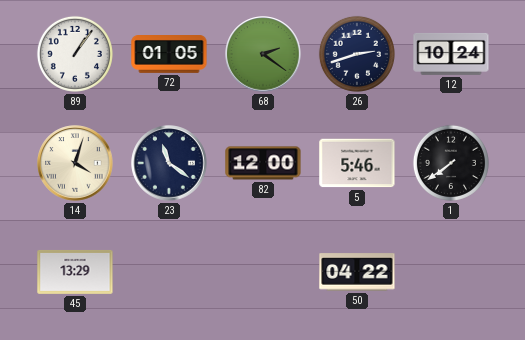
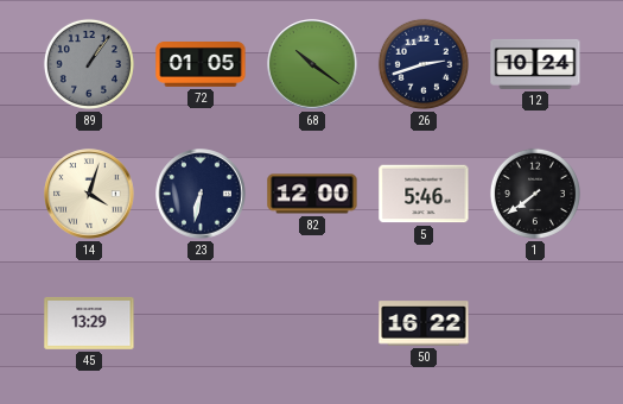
89 dial: white -> grey (89, 64)
68: 2:21 -> 10:21 (312, 64)
23: 11:21 -> 6:32 (201, 194)
50: 04:22 -> 16:22 (424, 323)
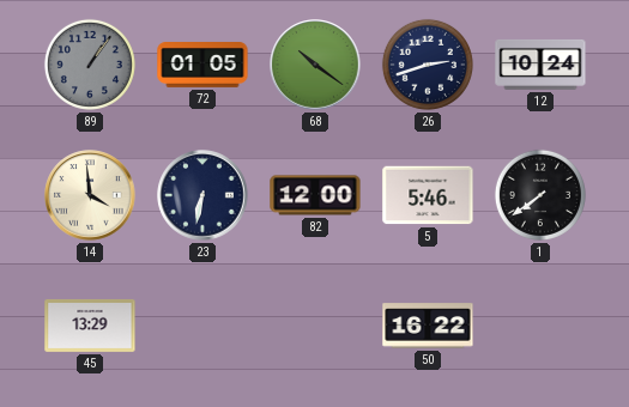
14: 4:03 -> 3:59 (90, 195)
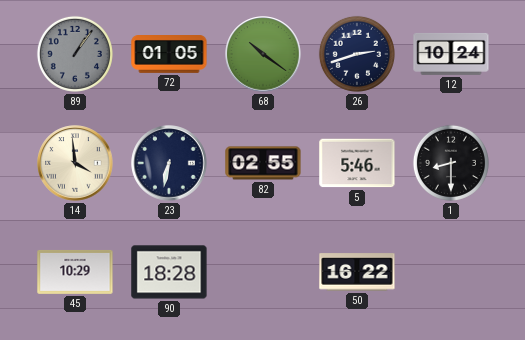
82: 12:00 -> 02:55 (263, 163)
1: 7:39 -> 8:30 (451, 163)
45: 13:29 -> 10:29 (75, 272)
90: none -> 18:28 (169, 272)
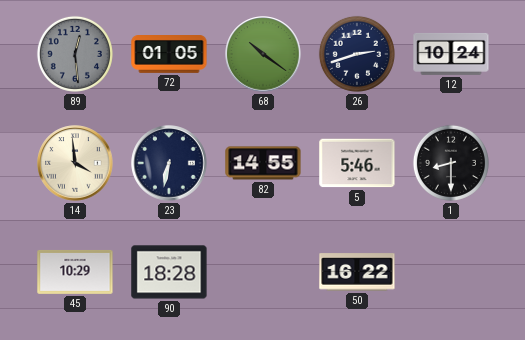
89: 1:06 -> 12:29 (75, 54)
82: 02:55 -> 14:55 (263, 163)
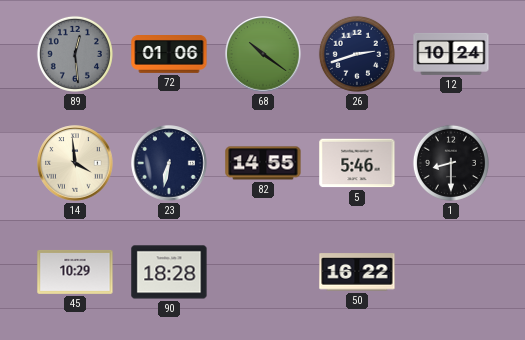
72: 01:05 -> 01:06 (169, 55)
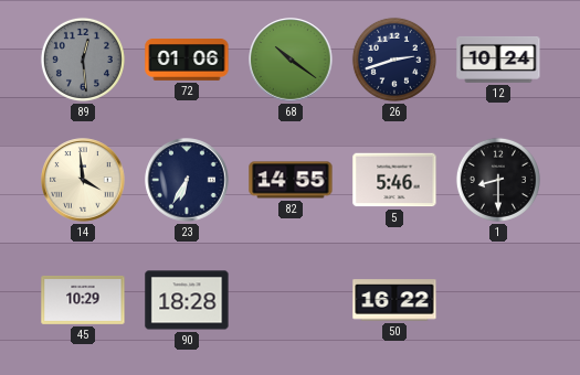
23: 6:32 -> 6:35 (187, 180)
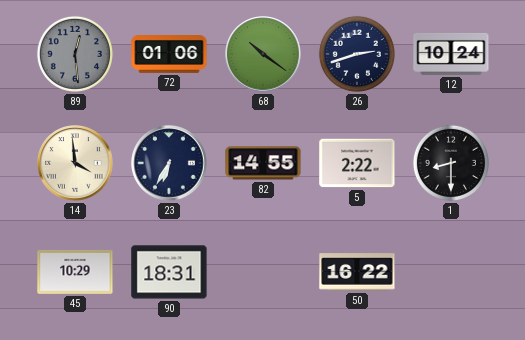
5: 5:46 -> 2:22 (357, 163)
90: 18:28 -> 18:31 (169, 272)
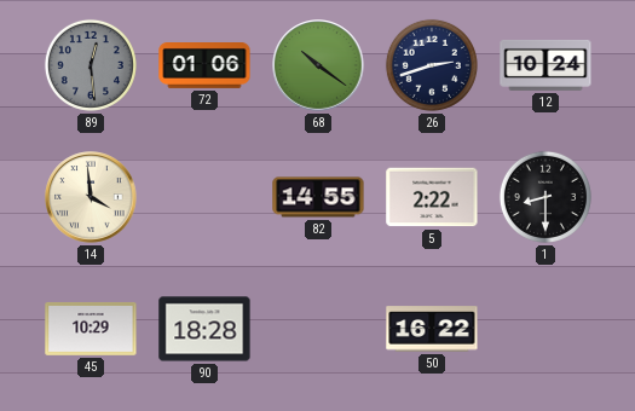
23: 6:35 -> none (169, 163)
90: 18:31 -> 18:28 (204, 329)
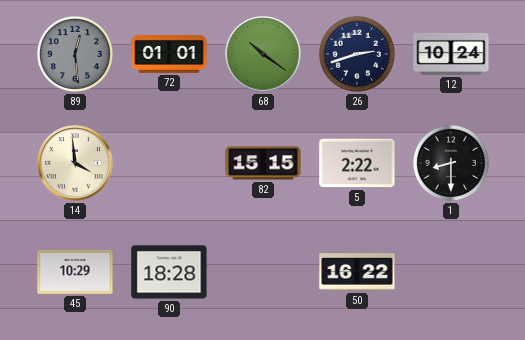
72: 01:06 -> 01:01 (169, 55)
82: 14:55 -> 15:15 (263, 163)
